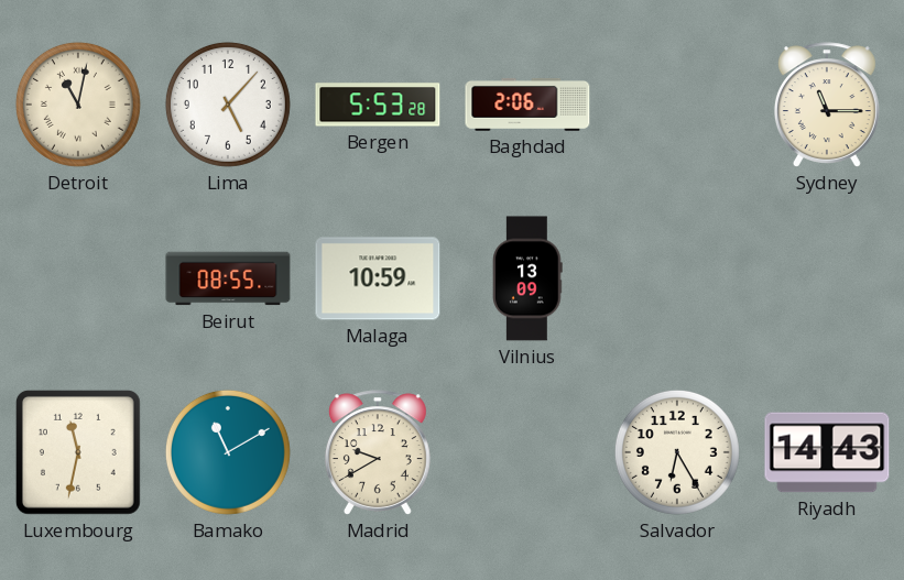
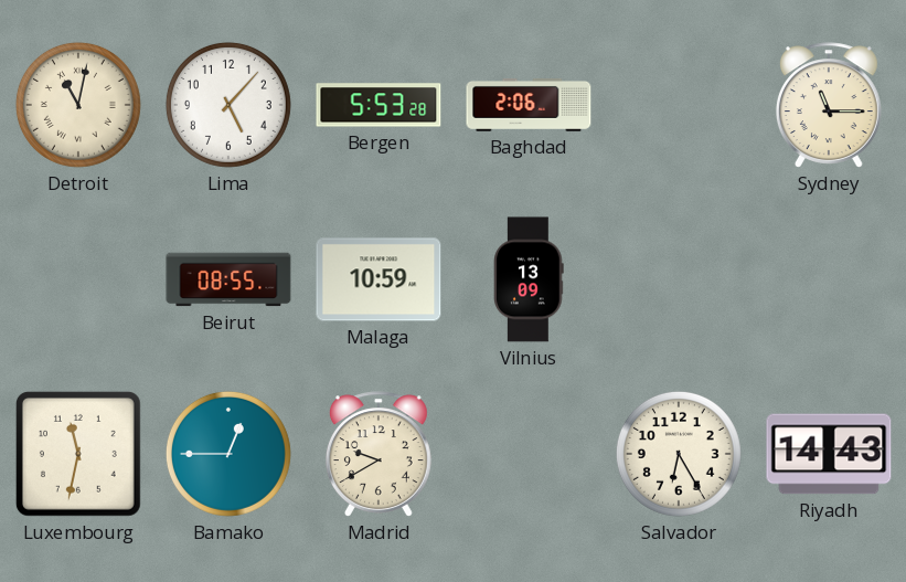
Bamako: 11:10 -> 12:45 (228, 454)
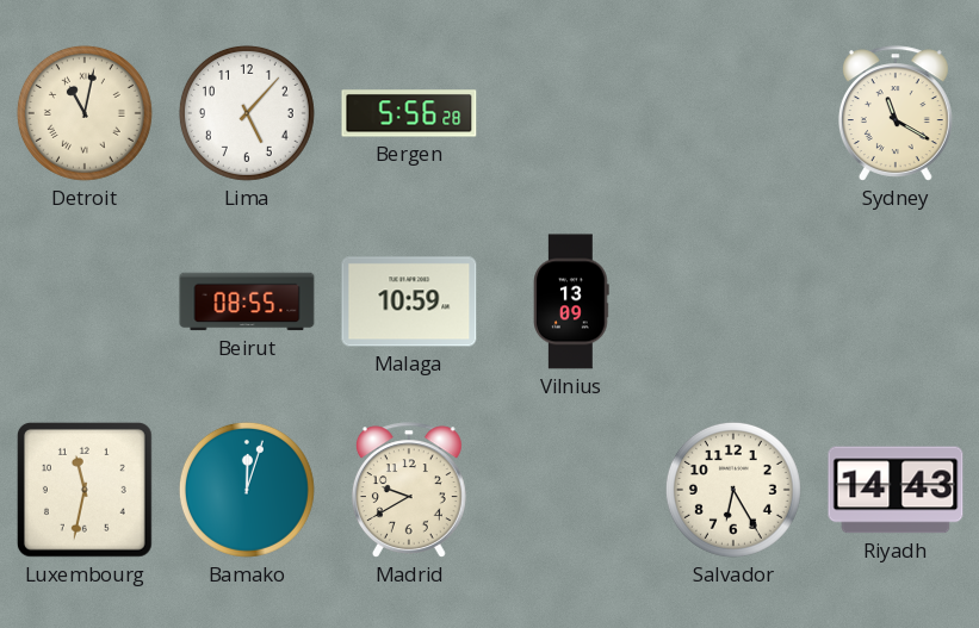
Bergen: 5:53 -> 5:56 (409, 113)
Baghdad: 2:06 -> none (529, 105)
Sydney: 11:15 -> 11:20 (896, 113)
Bamako: 12:45 -> 12:03 (247, 490)
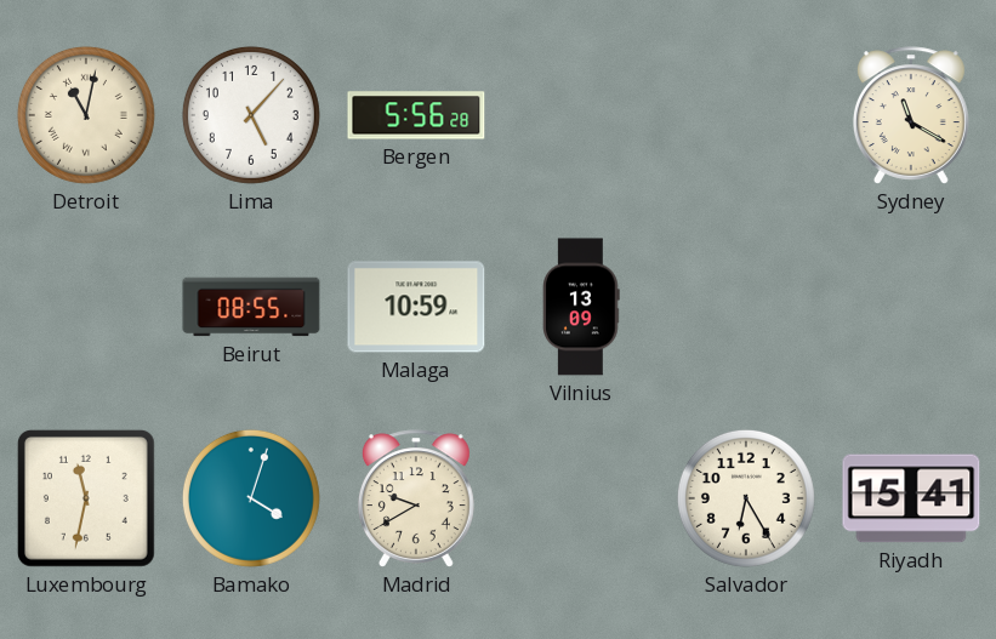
Bamako: 12:03 -> 4:03 (251, 498)
Riyadh: 14:43 -> 15:41 (911, 498)
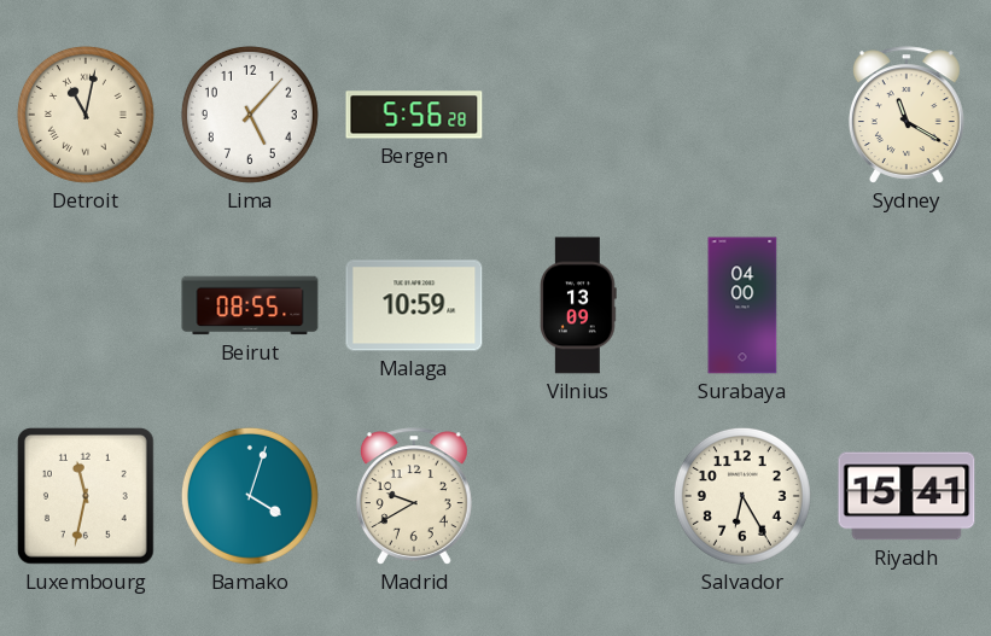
Surabaya: none -> 04:00 (742, 305)
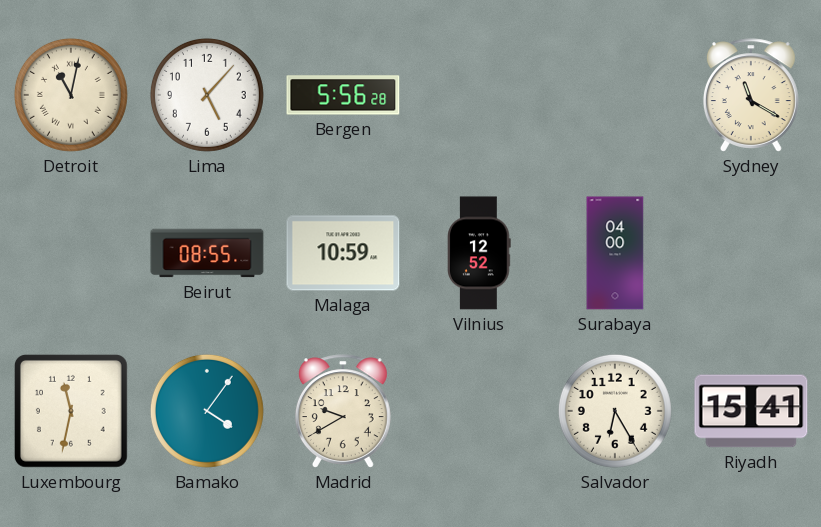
Vilnius: 13:09 -> 12:52 (479, 253)
Bamako: 4:03 -> 4:06 (207, 411)
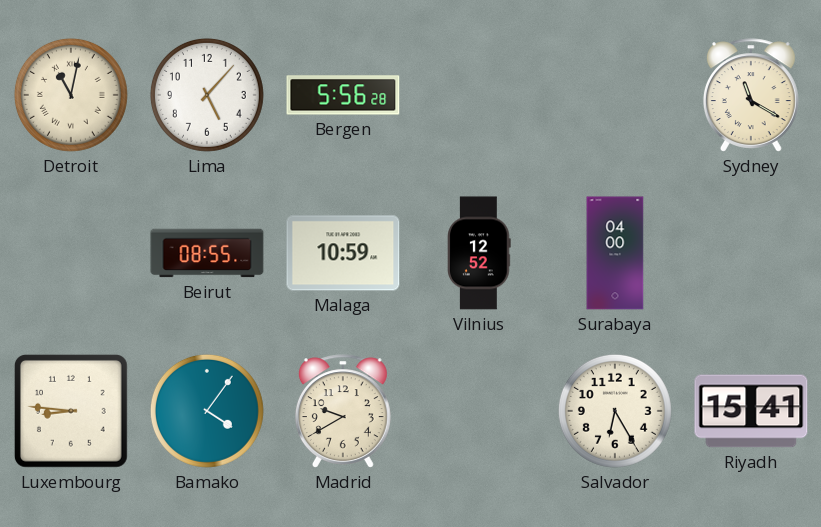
Luxembourg: 11:32 -> 8:46 (71, 411)
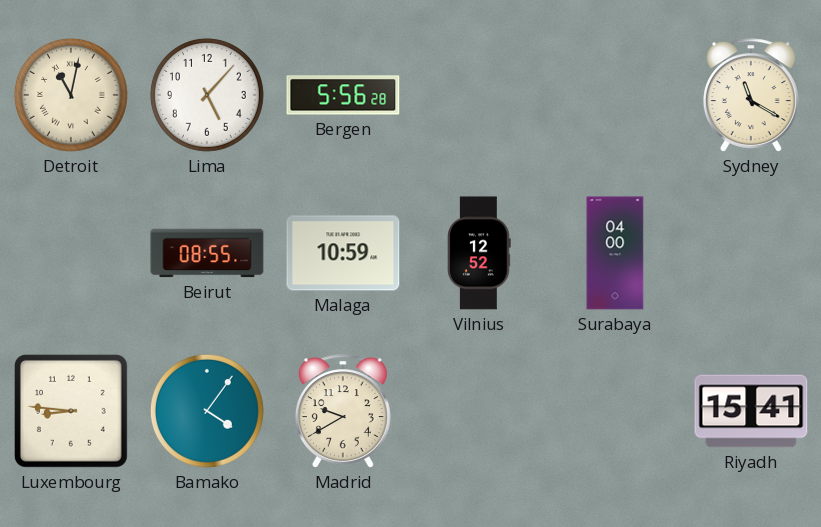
Salvador: 6:25 -> none (615, 411)
